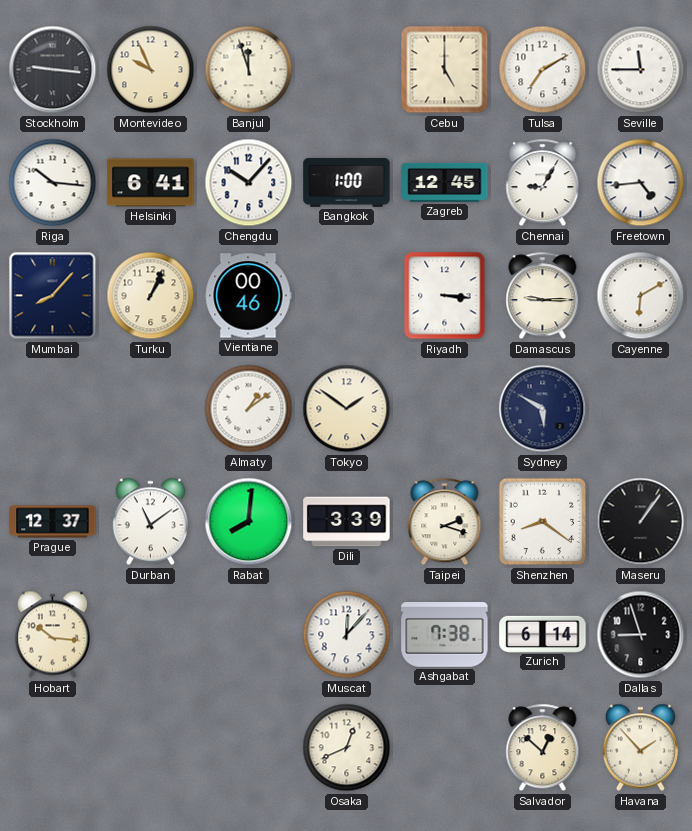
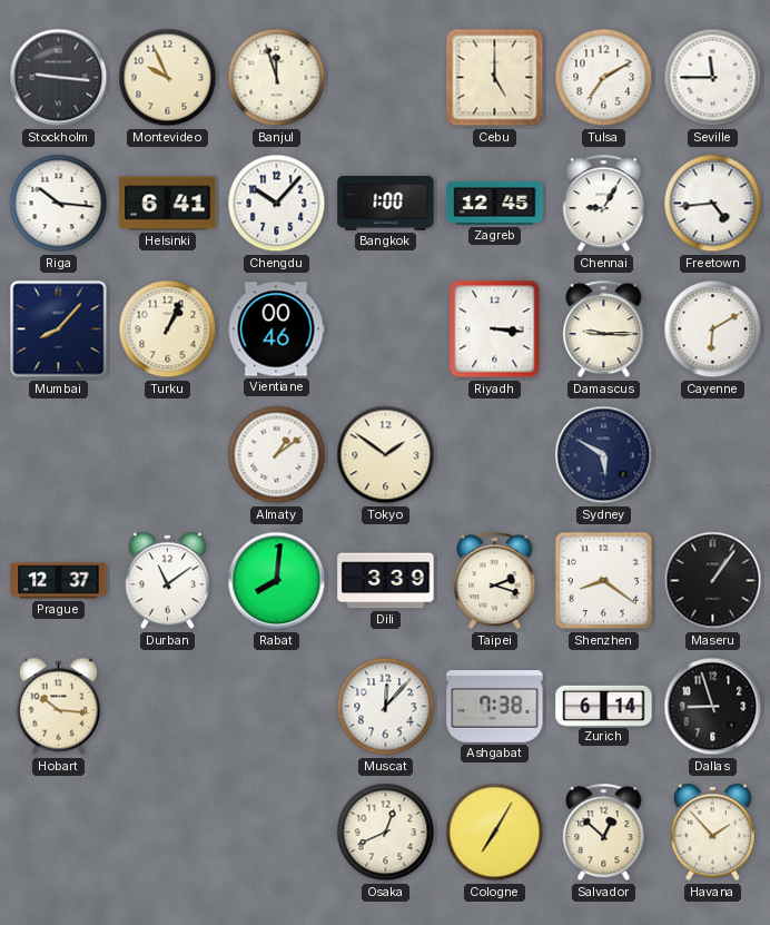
Cologne: none -> 7:05 (495, 833)
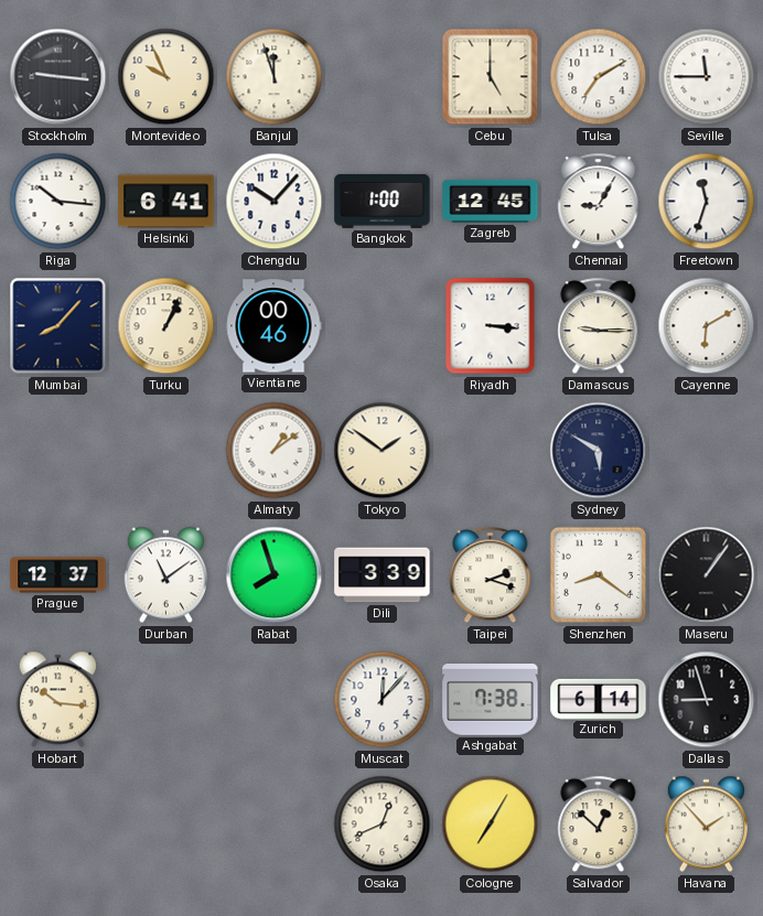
Freetown: 4:44 -> 11:33 (707, 202)
Rabat: 8:01 -> 7:57 (275, 575)
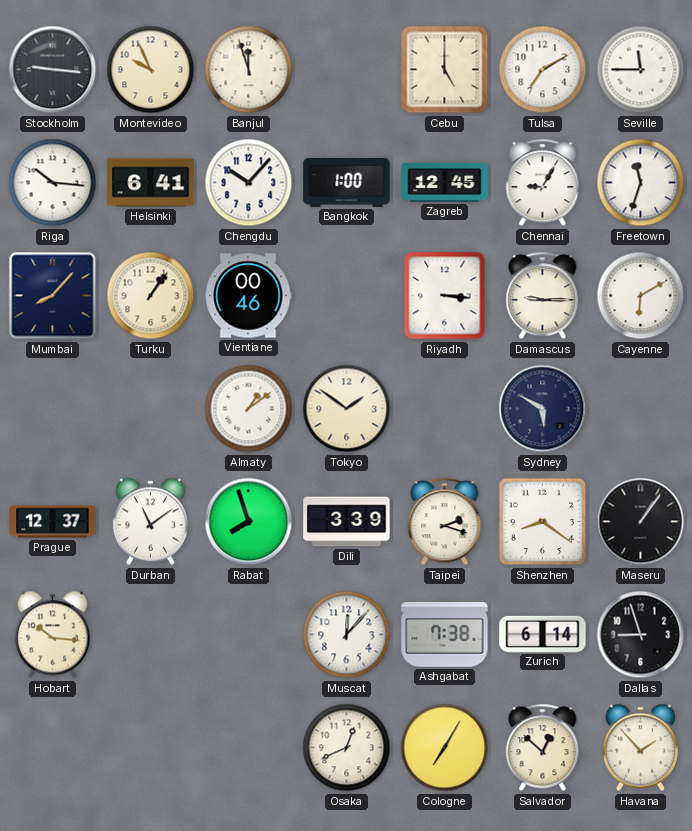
Turku: 1:04 -> 1:06 (151, 296)
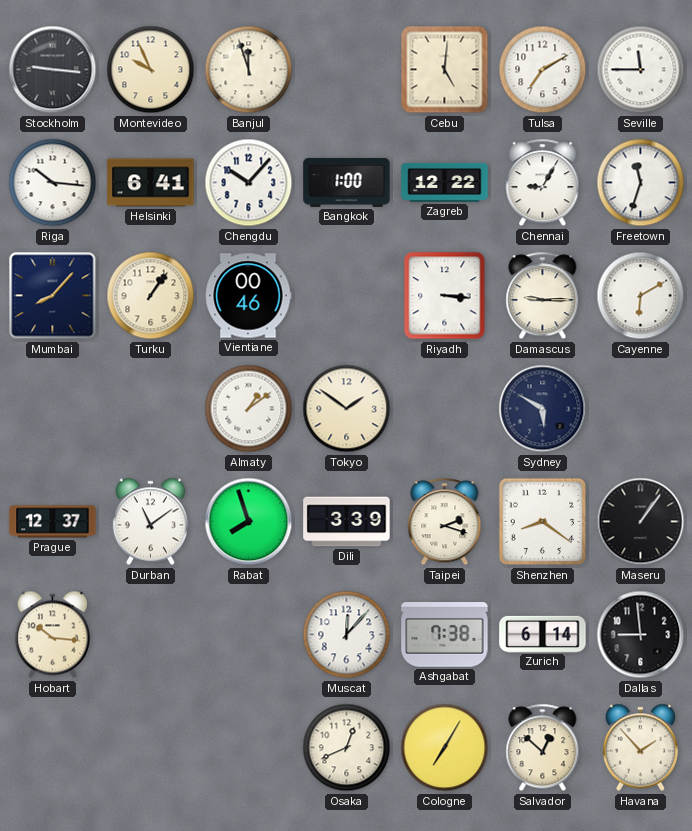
Cebu: 5:00 -> 5:01 (445, 70)
Zagreb: 12:45 -> 12:22 (445, 182)
Dallas: 8:57 -> 8:59 (641, 635)
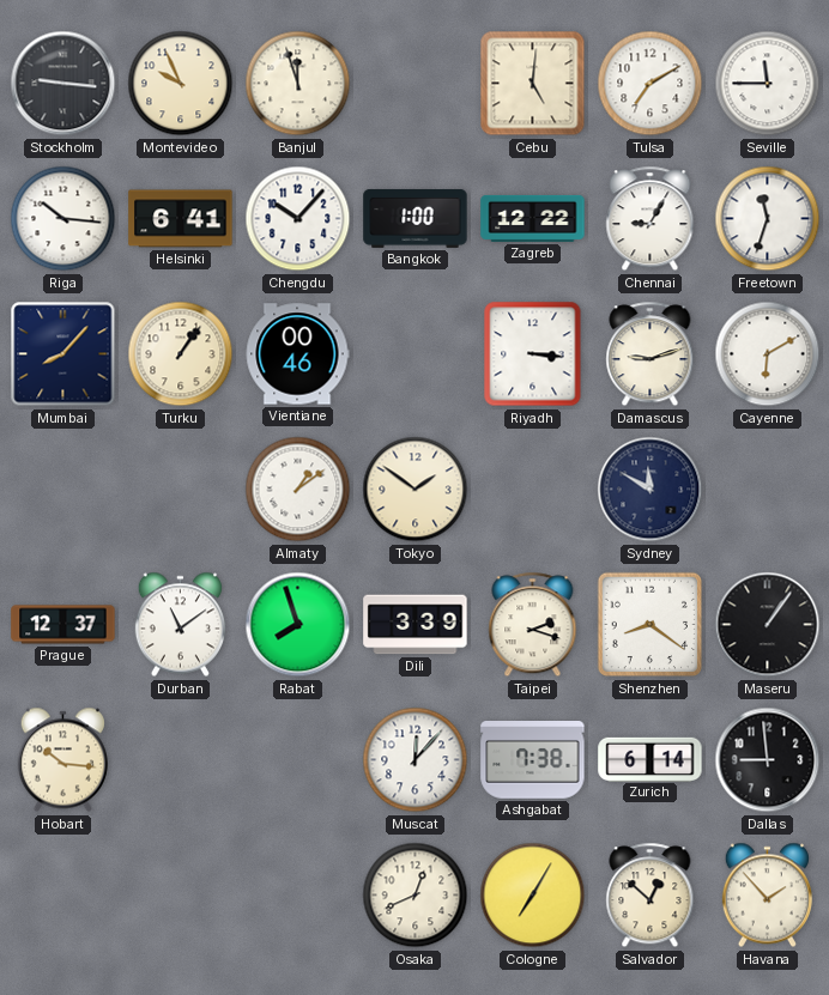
Damascus: 9:15 -> 9:12 (651, 354)
Sydney: 5:50 -> 11:50 (651, 490)
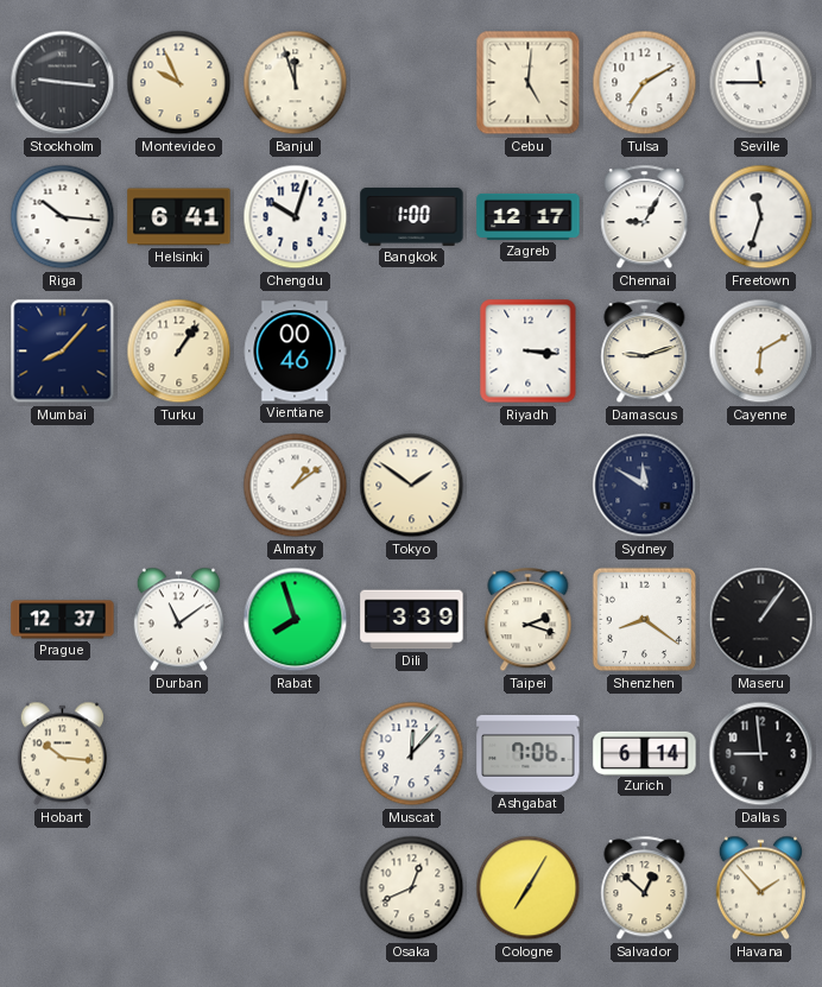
Chengdu: 10:07 -> 10:03 (296, 217)
Zagreb: 12:22 -> 12:17 (529, 216)
Ashgabat: 7:38 -> 7:06 (529, 754)
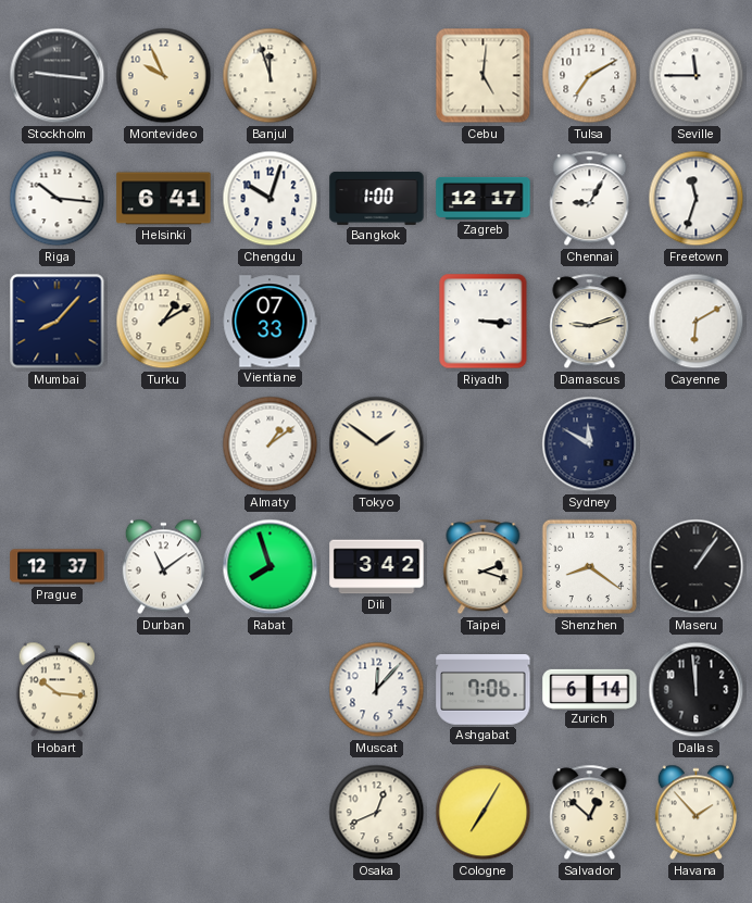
Turku: 1:06 -> 1:10 (164, 322)
Vientiane: 00:46 -> 07:33 (270, 322)
Dili: 3:39 -> 3:42 (377, 567)
Dallas: 8:59 -> 11:59 (697, 690)
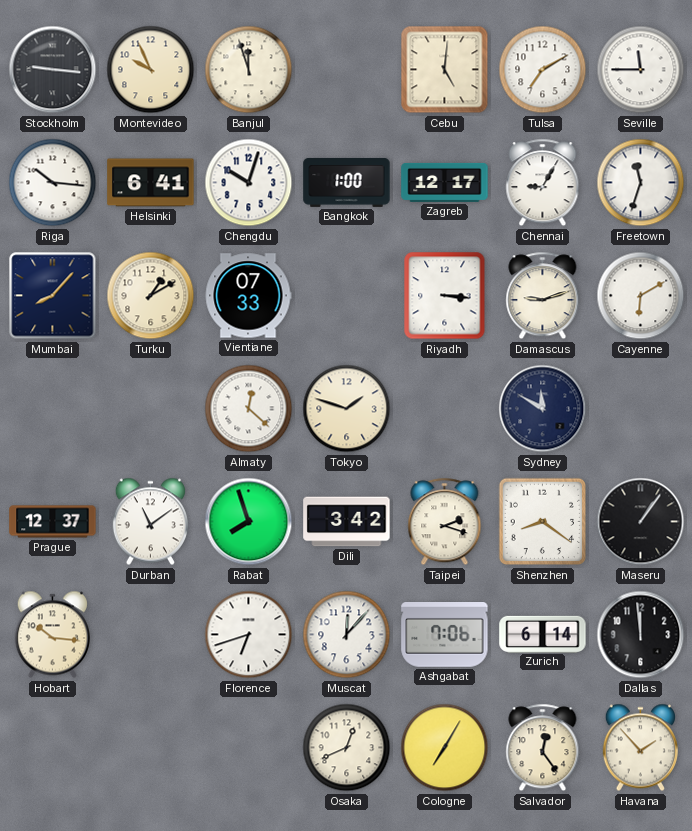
Almaty: 1:09 -> 12:22 (249, 409)
Tokyo: 1:51 -> 1:48 (347, 409)
Florence: none -> 6:42 (249, 635)
Salvador: 12:52 -> 12:24 (543, 748)
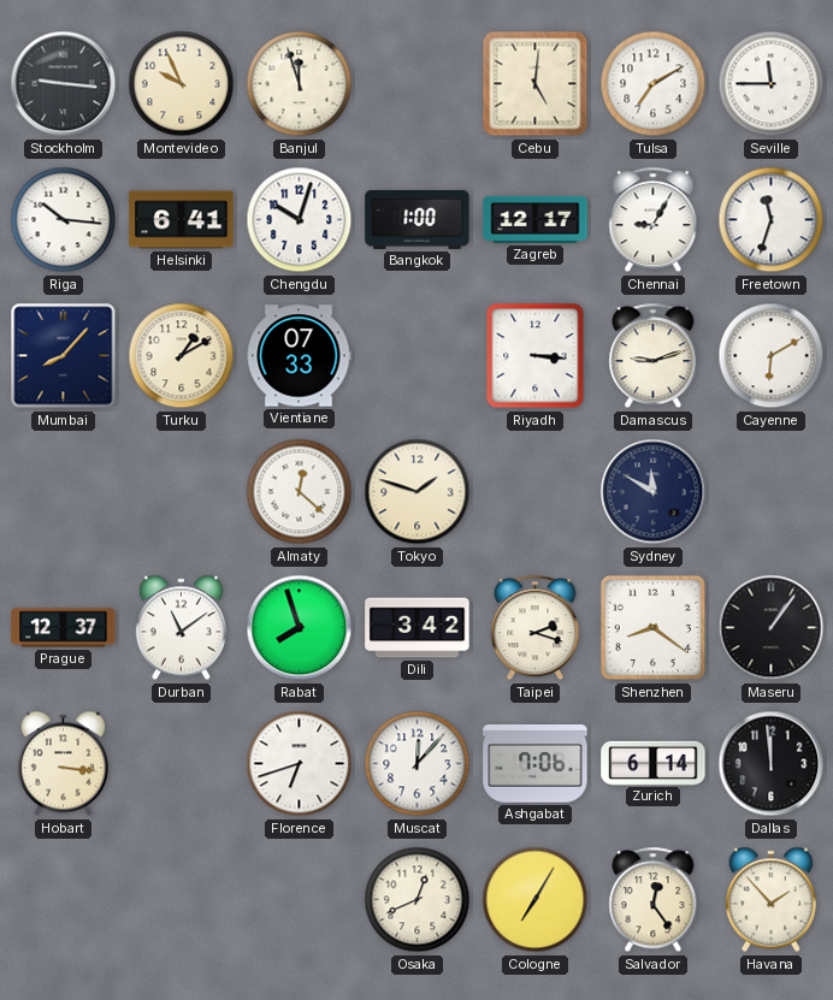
Hobart: 10:16 -> 3:16 (63, 764)
